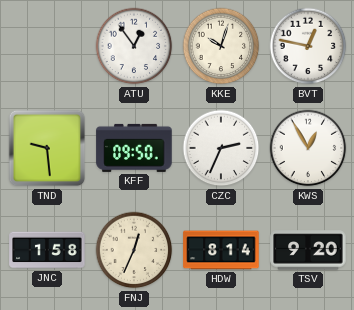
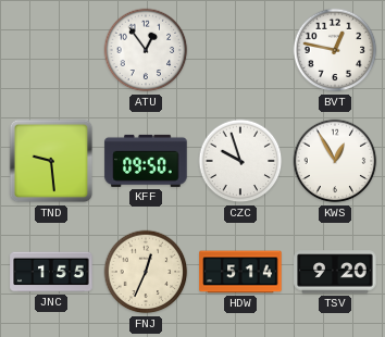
KKE: 10:03 -> none (221, 46)
CZC: 2:34 -> 9:57 (240, 161)
JNC: 1:58 -> 1:55 (51, 272)
HDW: 8:14 -> 5:14 (240, 272)
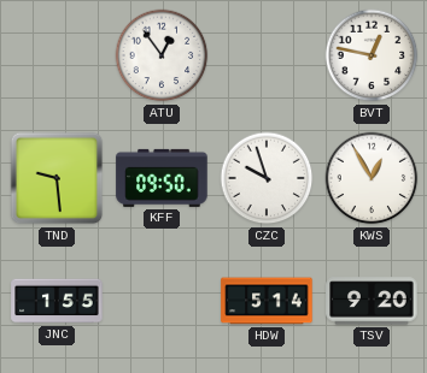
FNJ: 12:34 -> none (146, 272)
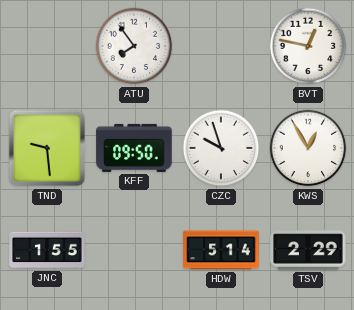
ATU: 12:54 -> 7:54 (134, 46)
TSV: 9:20 -> 2:29 (308, 250)
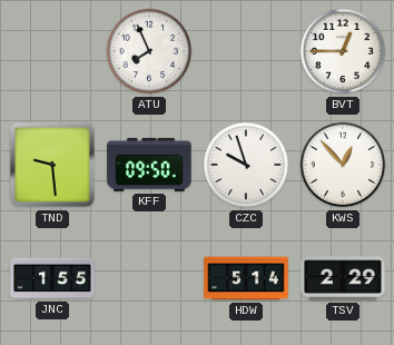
ATU: 7:54 -> 7:56 (149, 51)
BVT: 12:47 -> 12:45 (343, 51)
KWS: 12:55 -> 12:53 (343, 165)
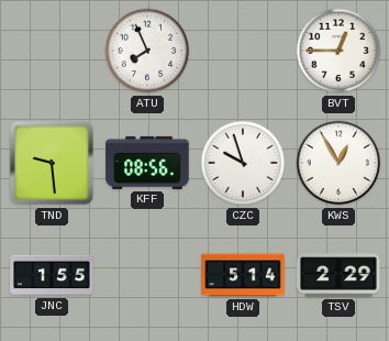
KFF: 09:50 -> 08:56 (147, 163)
KWS: 12:53 -> 12:55 (338, 163)
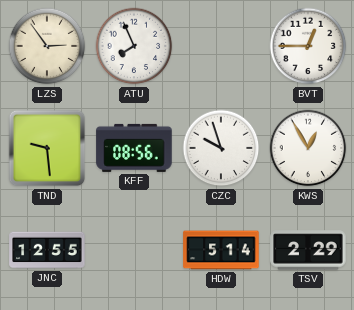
LZS: none -> 2:54 (47, 46)
JNC: 1:55 -> 12:55 (47, 250)
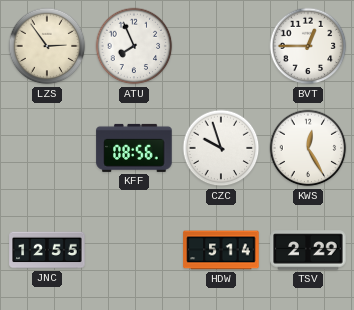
TND: 9:29 -> none (47, 148)
KWS: 12:55 -> 12:25 (308, 148)
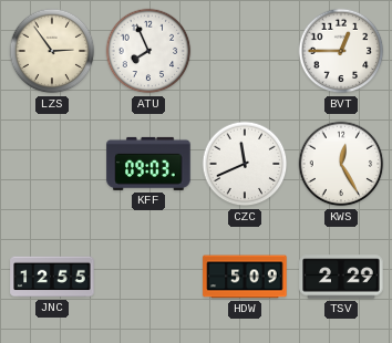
KFF: 08:56 -> 09:03 (148, 164)
CZC: 9:57 -> 11:41 (245, 164)
HDW: 5:14 -> 5:09 (245, 277)
